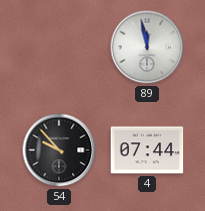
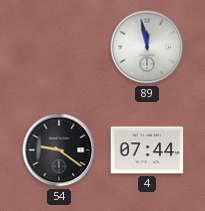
54: 9:53 -> 9:21 (59, 150)
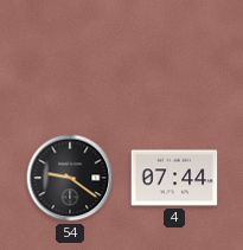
89: 11:58 -> none (147, 47)
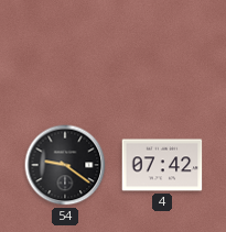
4: 07:44 -> 07:42 (162, 165)
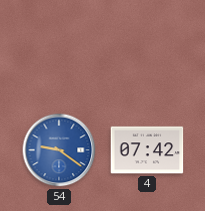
54 dial: black -> blue (59, 150)
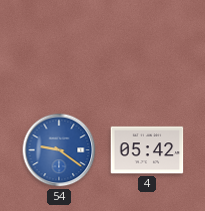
4: 07:42 -> 05:42 (147, 150)
